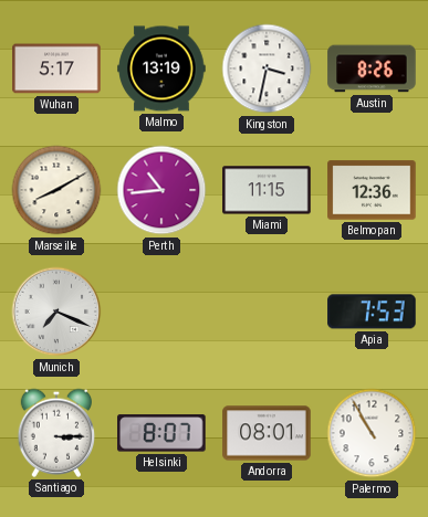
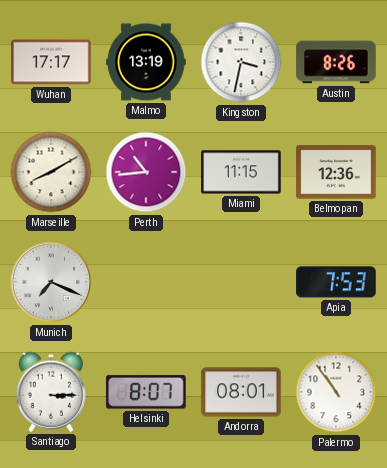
Wuhan: 5:17 -> 17:17 (51, 62)
Palermo: 10:55 -> 10:54 (336, 392)
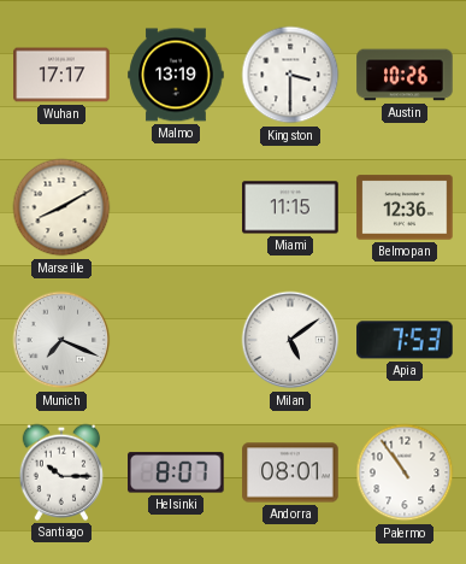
Kingston: 3:32 -> 3:30 (290, 75)
Austin: 8:26 -> 10:26 (405, 75)
Perth: 10:44 -> none (146, 172)
Milan: none -> 5:09 (290, 340)
Santiago: 3:15 -> 10:15 (60, 472)
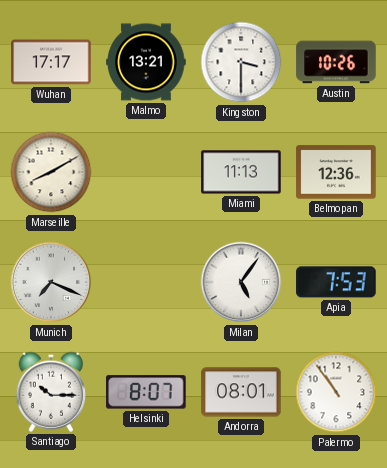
Malmo: 13:19 -> 13:21 (146, 62)
Miami: 11:15 -> 11:13 (241, 172)
Milan: 5:09 -> 5:06 (241, 282)
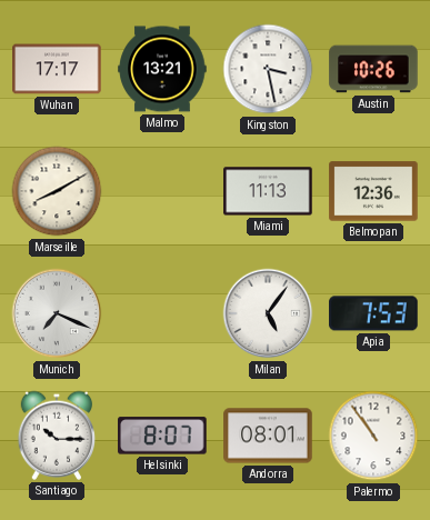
Kingston: 3:30 -> 3:28 (268, 69)
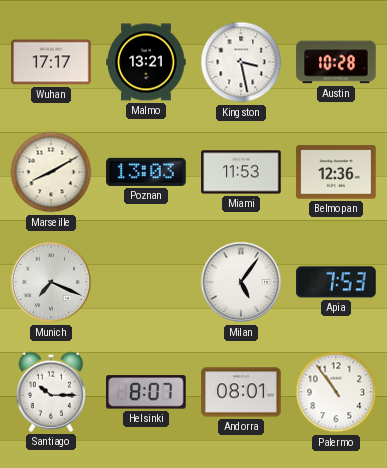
Austin: 10:26 -> 10:28 (336, 62)
Poznan: none -> 13:03 (146, 172)
Miami: 11:13 -> 11:53 (241, 172)
